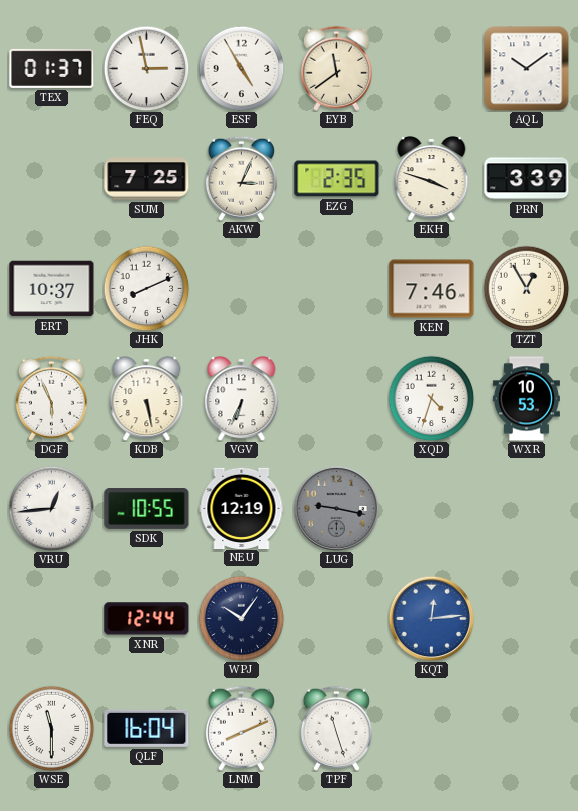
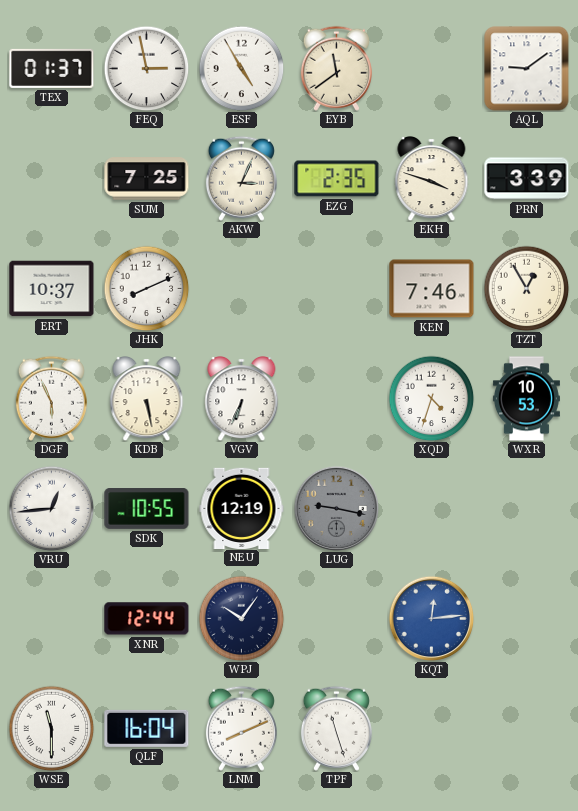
AQL: 10:09 -> 9:09 (527, 69)
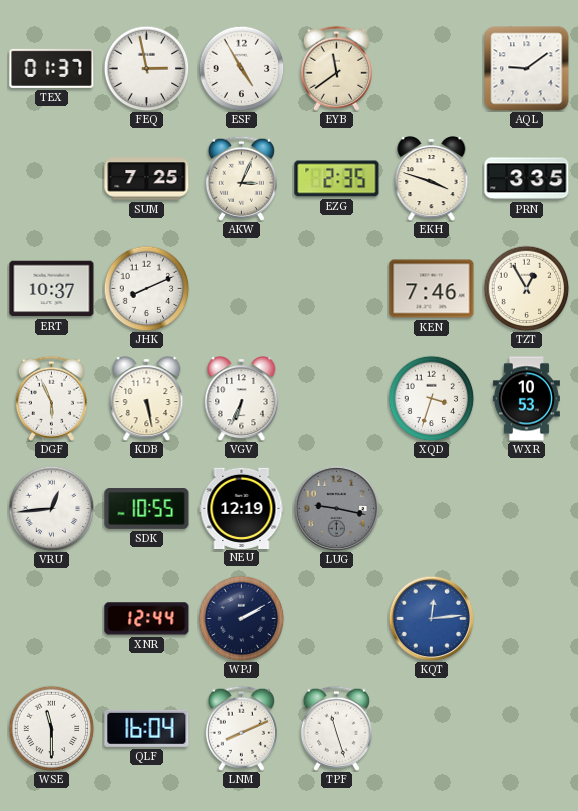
PRN: 3:39 -> 3:35 (527, 179)
XQD: 4:33 -> 3:33 (431, 398)
WPJ: 10:06 -> 2:10 (241, 618)
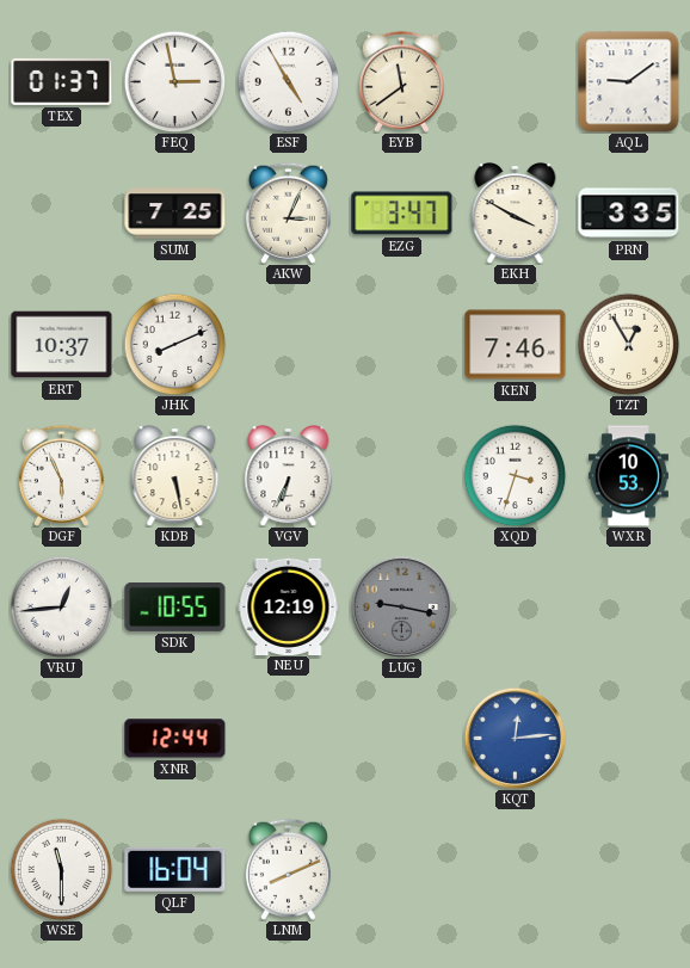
EZG: 2:35 -> 3:47 (402, 214)
EKH: 3:48 -> 3:50 (516, 214)
WPJ: 2:10 -> none (241, 618)
TPF: 11:27 -> none (336, 728)
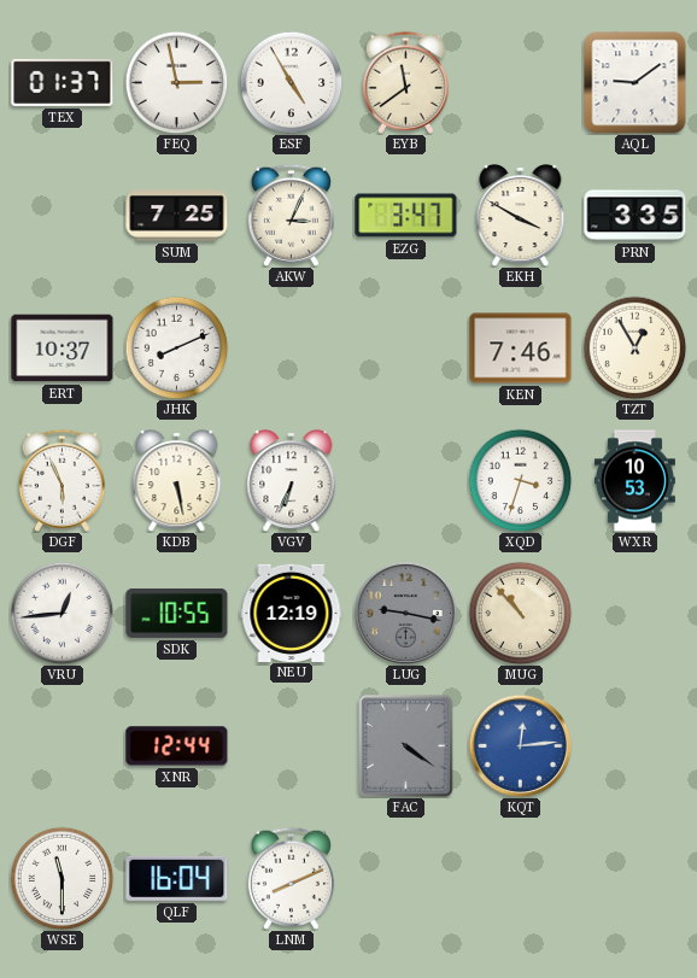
MUG: none -> 10:53 (520, 613)
FAC: none -> 4:21 (406, 746)
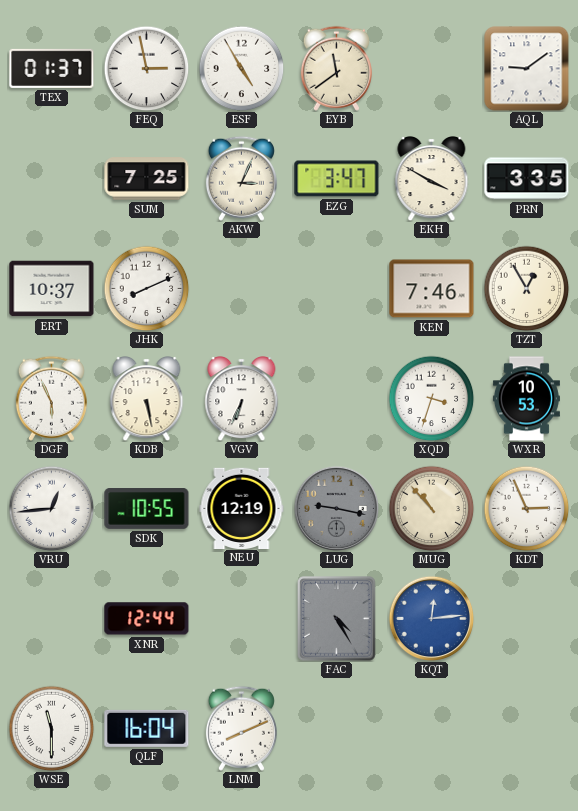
KDT: none -> 2:56 (526, 508)
FAC: 4:21 -> 4:25 (337, 619)
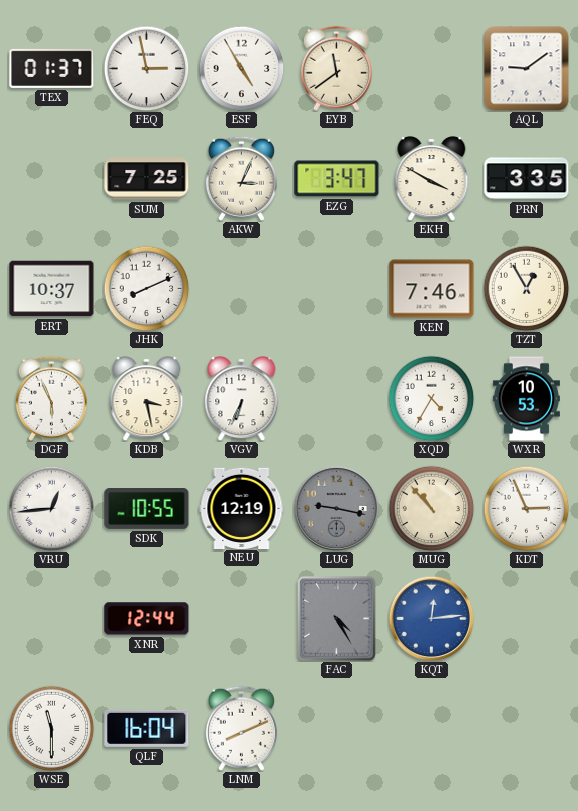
KDB: 5:28 -> 3:28 (147, 399)
XQD: 3:33 -> 4:35 (431, 398)
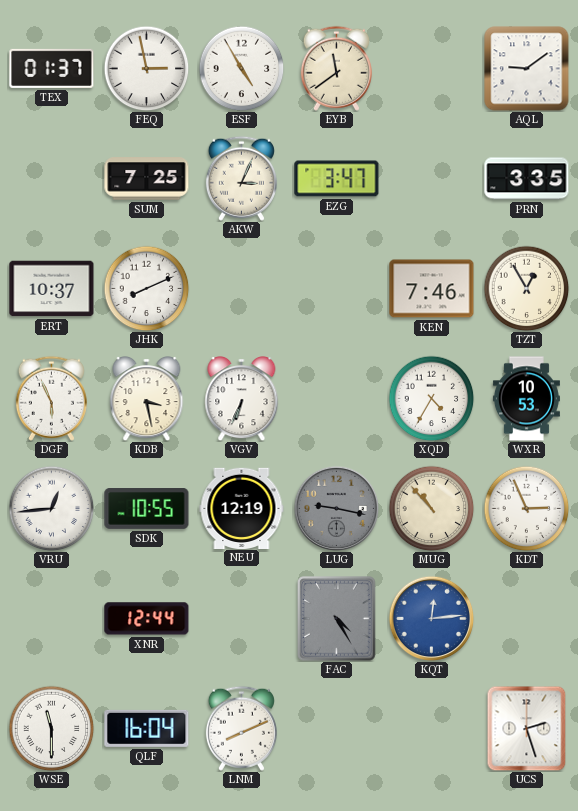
EKH: 3:50 -> none (432, 179)
UCS: none -> 2:27 (527, 728)
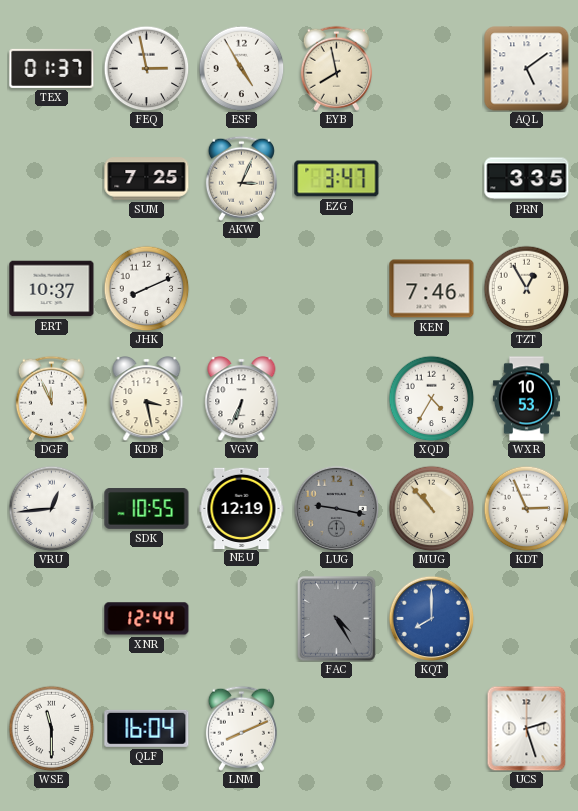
EYB: 11:39 -> 7:58 (336, 68)
AQL: 9:09 -> 5:09 (527, 69)
DGF: 5:56 -> 11:56 (51, 398)
KQT: 12:14 -> 8:00 (431, 618)
